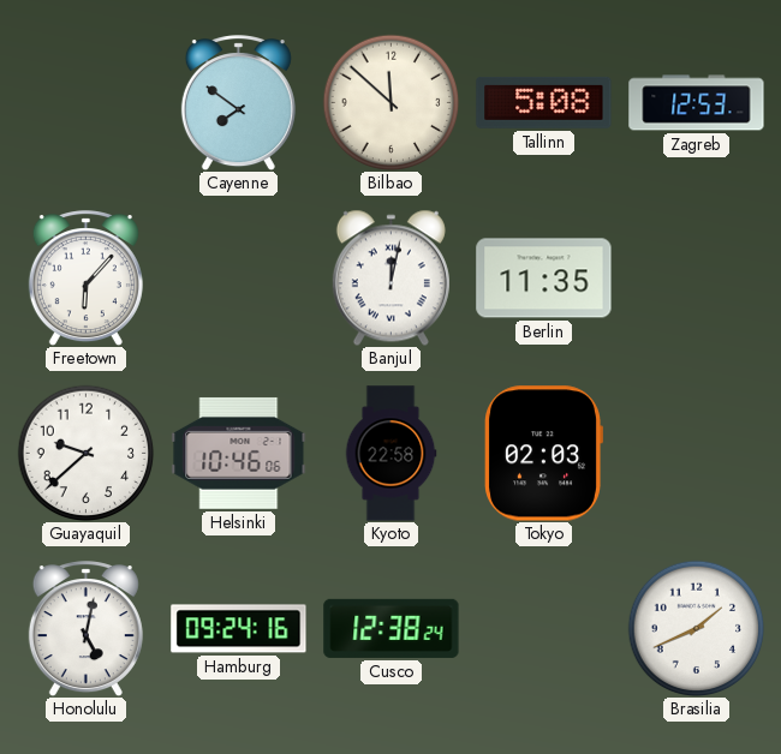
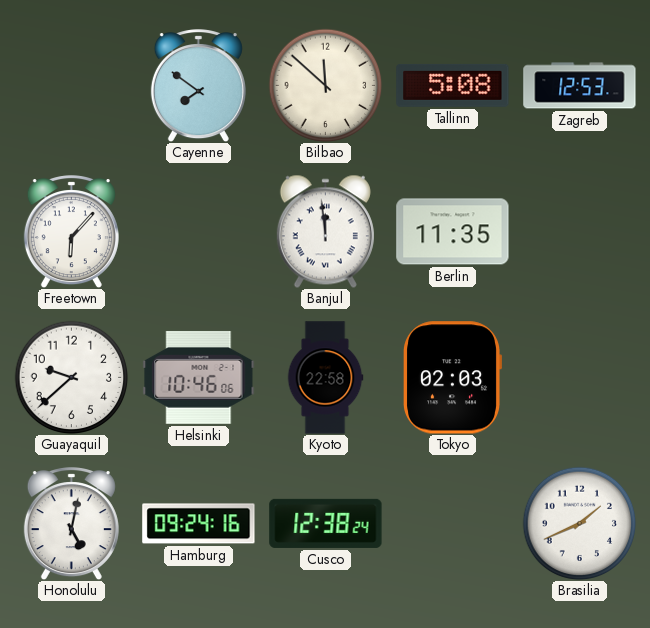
Banjul: 12:02 -> 11:59 (325, 231)
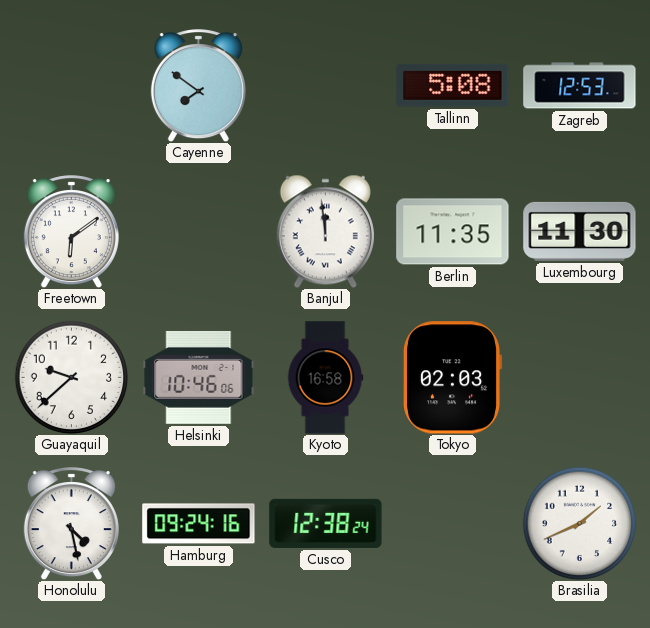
Bilbao: 11:52 -> none (325, 85)
Freetown: 6:07 -> 6:09 (71, 232)
Luxembourg: none -> 11:30 (580, 231)
Kyoto: 22:58 -> 16:58 (325, 378)
Honolulu: 5:02 -> 4:28 (71, 524)
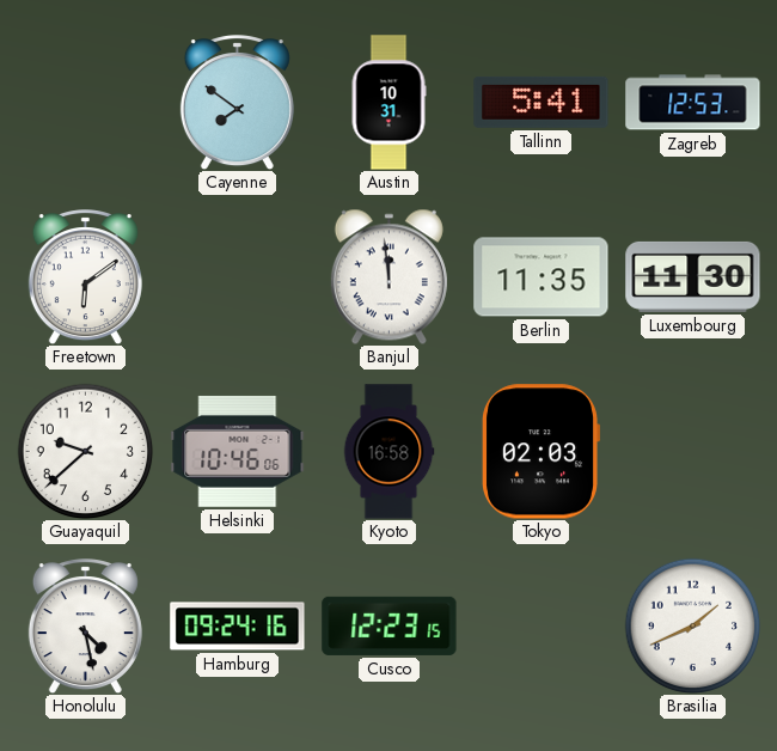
Austin: none -> 10:31 (389, 103)
Tallinn: 5:08 -> 5:41 (542, 102)
Cusco: 12:38 -> 12:23 (390, 625)
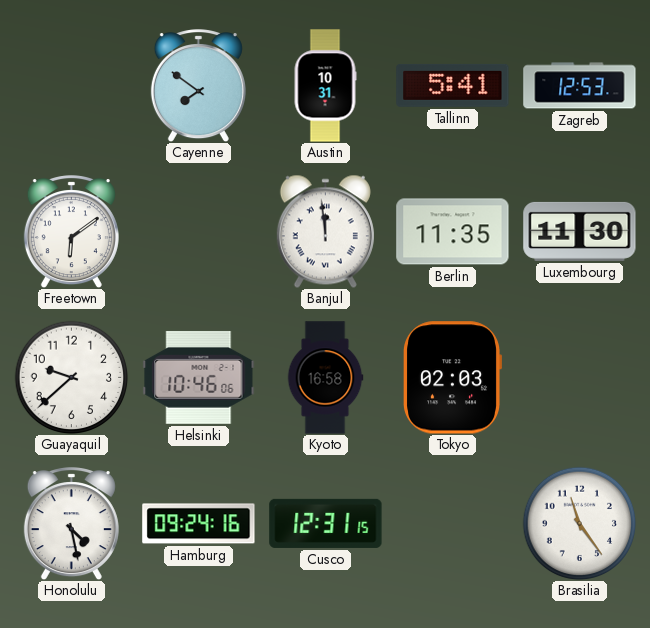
Cusco: 12:23 -> 12:31 (326, 523)
Brasilia: 1:41 -> 11:24 (579, 523)
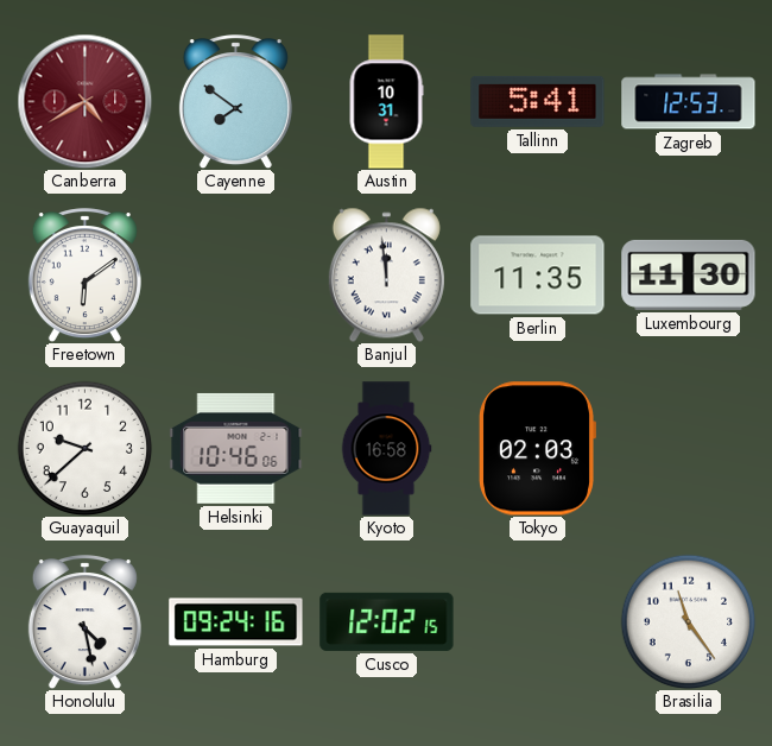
Canberra: none -> 4:40 (84, 101)
Cusco: 12:31 -> 12:02 (387, 621)
